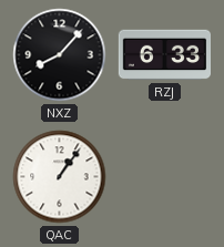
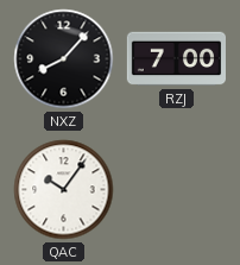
RZJ: 6:33 -> 7:00 (176, 59)
QAC: 1:06 -> 10:06 (64, 190)
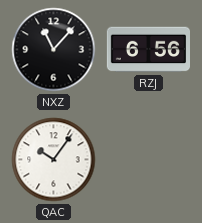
NXZ: 8:07 -> 11:07 (54, 50)
RZJ: 7:00 -> 6:56 (148, 50)
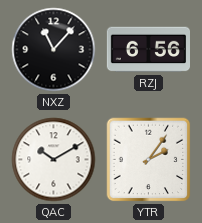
QAC: 10:06 -> 10:10 (54, 160)
YTR: none -> 2:06 (149, 160)
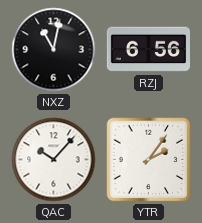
NXZ: 11:07 -> 11:02 (54, 50)
QAC: 10:10 -> 10:07 (54, 160)
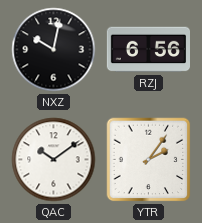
NXZ: 11:02 -> 10:02 (54, 50)
QAC: 10:07 -> 10:09 (54, 160)
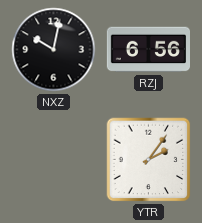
QAC: 10:09 -> none (54, 160)
